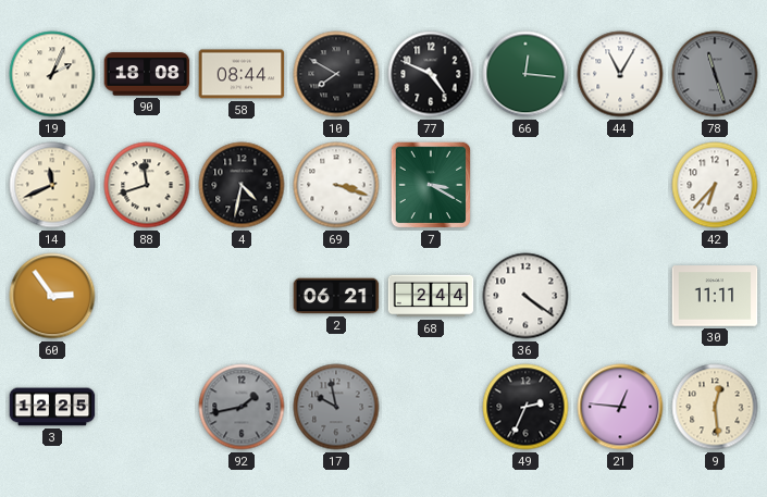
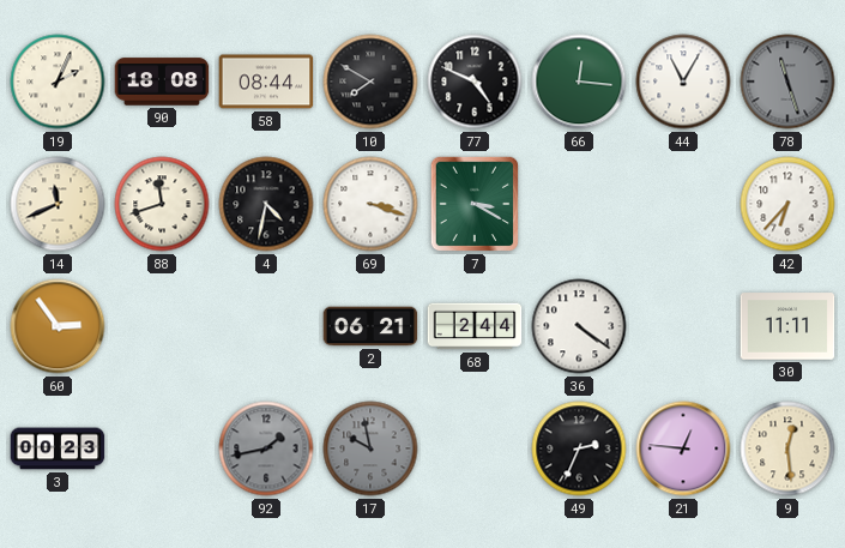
3: 12:25 -> 00:23 (58, 448)
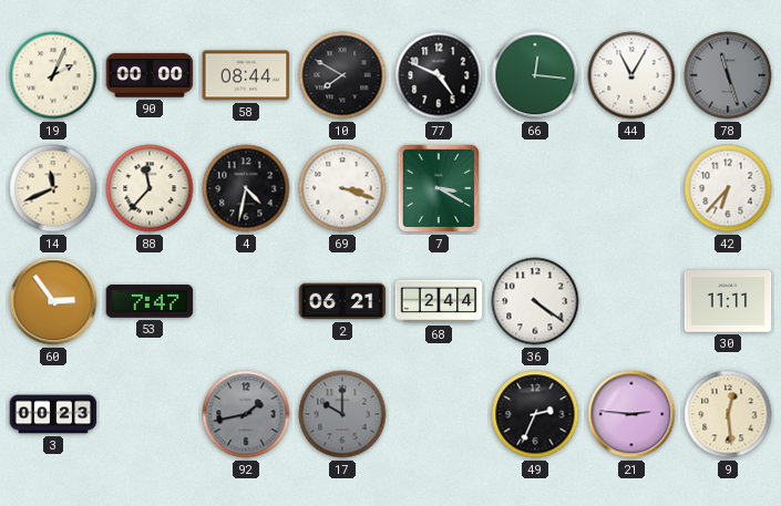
90: 18:08 -> 00:00 (150, 75)
88: 11:42 -> 11:37 (150, 188)
53: none -> 7:47 (150, 302)
17: 9:58 -> 10:00 (342, 414)
21: 12:46 -> 2:46 (631, 414)
